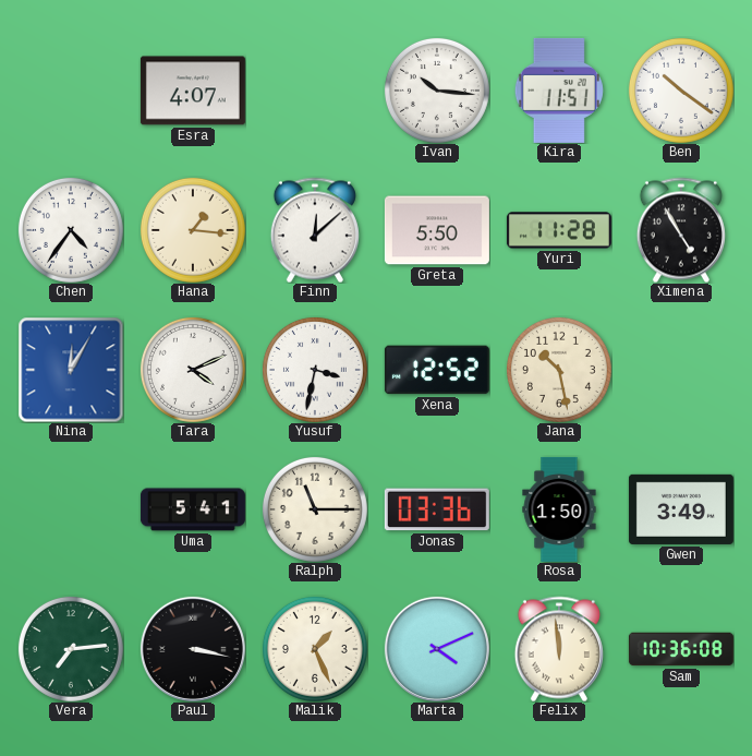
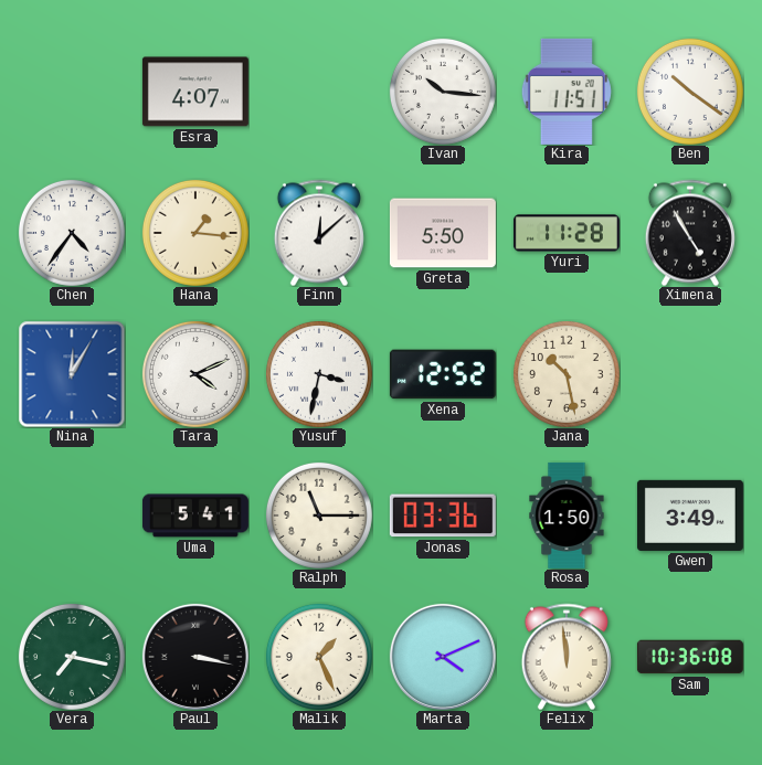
Vera: 7:14 -> 7:17 (72, 657)
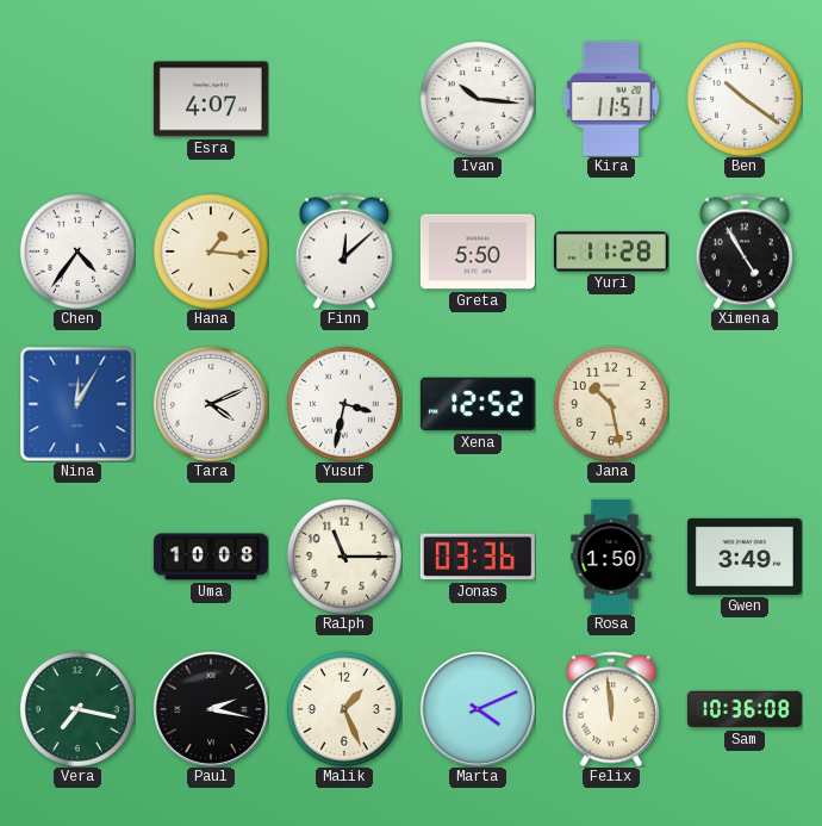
Uma: 5:41 -> 10:08 (211, 557)
Paul: 3:17 -> 2:17 (211, 709)
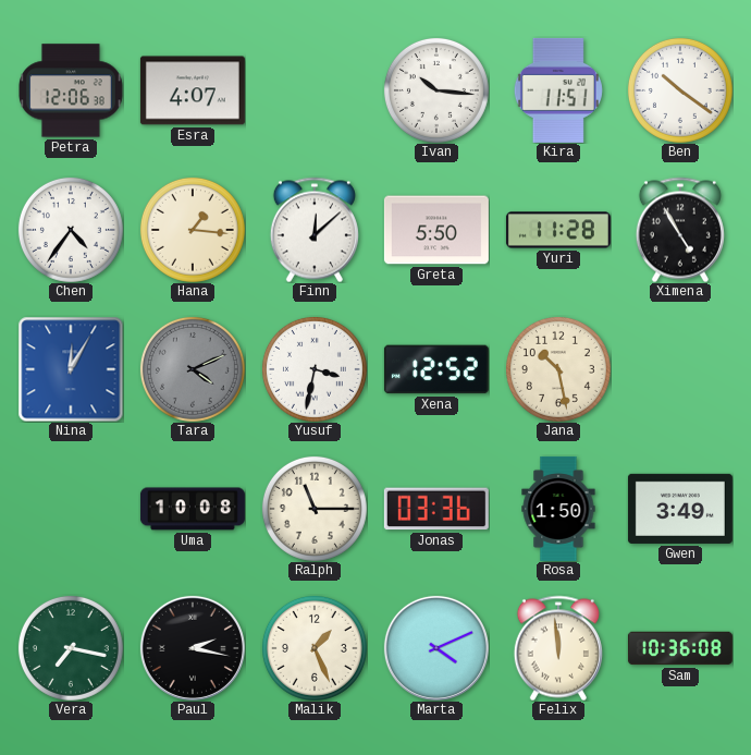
Petra: none -> 12:06 (71, 90)
Tara dial: white -> grey (193, 369)
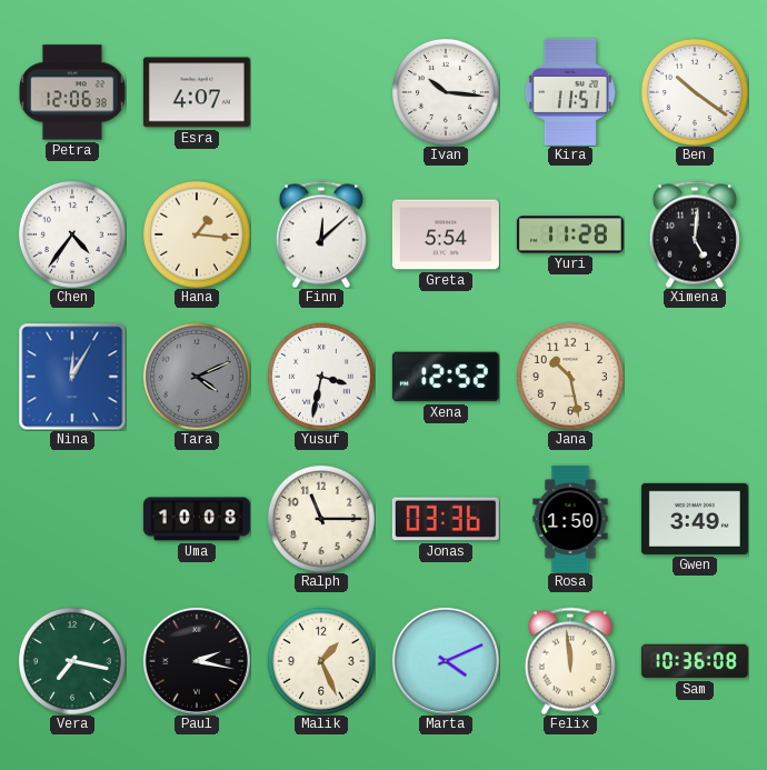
Greta: 5:50 -> 5:54 (446, 234)
Ximena: 4:55 -> 5:01 (695, 234)
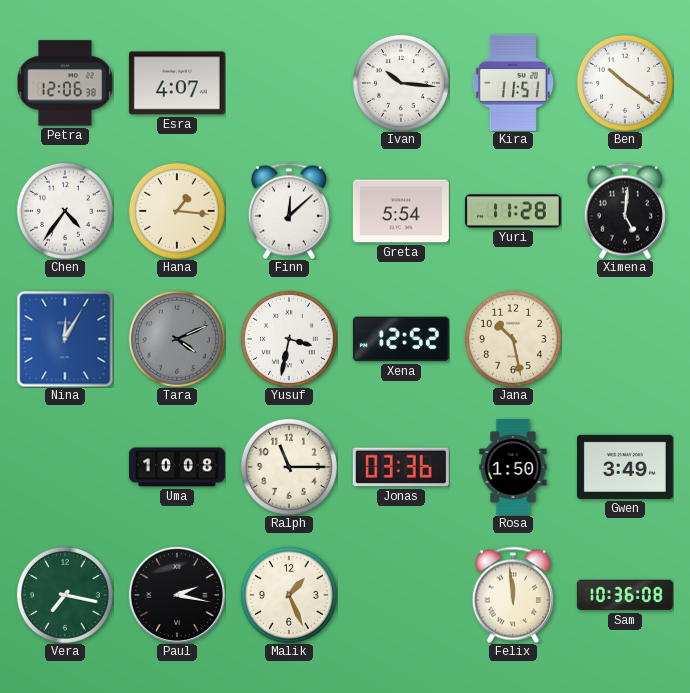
Marta: 4:11 -> none (446, 661)
